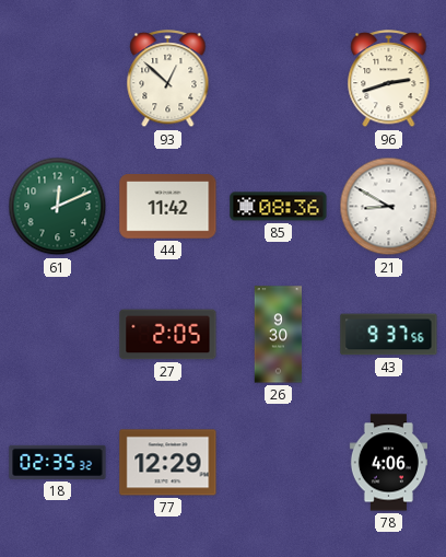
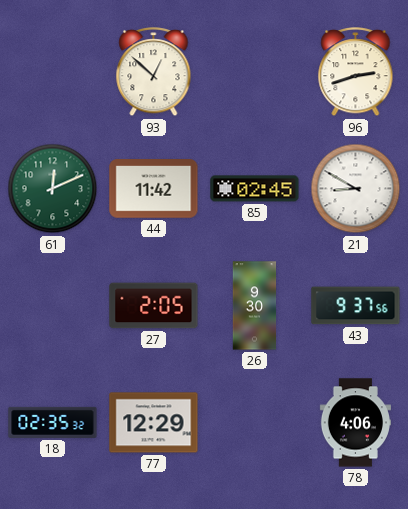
85: 08:36 -> 02:45 (255, 189)
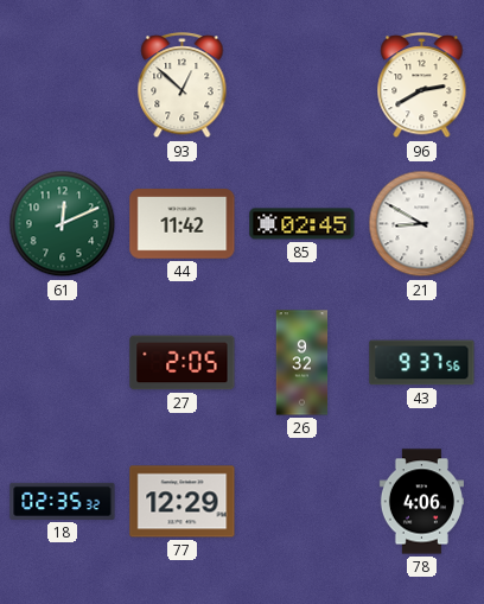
96: 2:42 -> 2:40 (422, 85)
26: 9:30 -> 9:32 (302, 363)
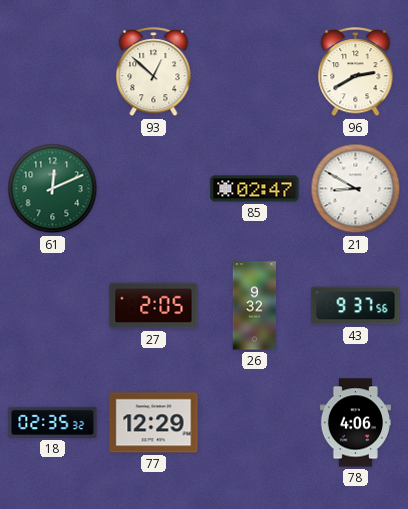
44: 11:42 -> none (183, 224)
85: 02:45 -> 02:47 (255, 189)
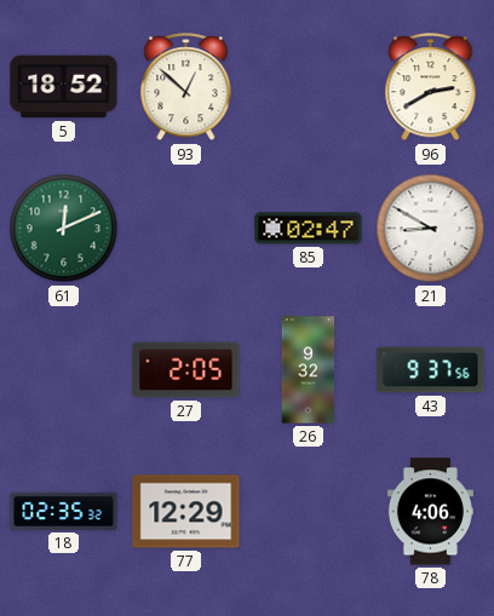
5: none -> 18:52 (64, 87)
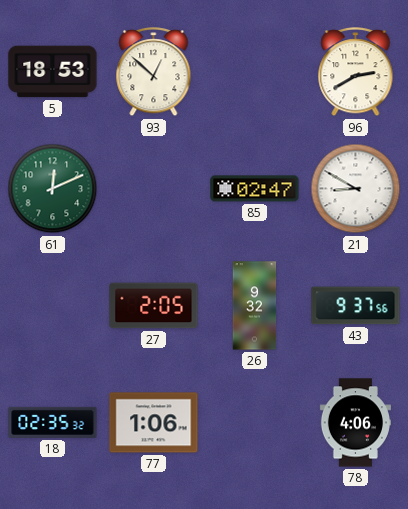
5: 18:52 -> 18:53 (53, 72)
77: 12:29 -> 1:06 (154, 423)
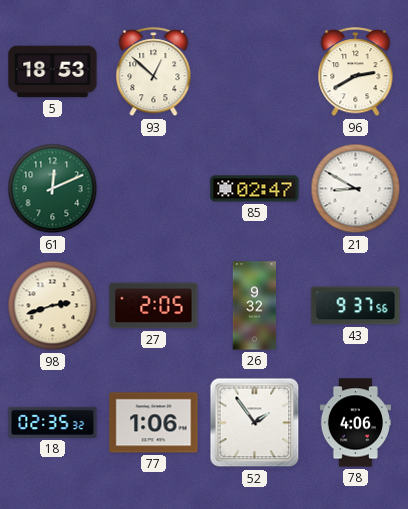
98: none -> 2:42 (53, 306)
52: none -> 1:54 (255, 423)
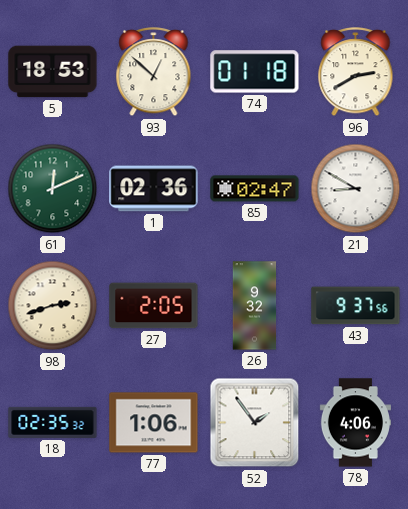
74: none -> 01:18 (255, 72)
1: none -> 02:36 (154, 189)
